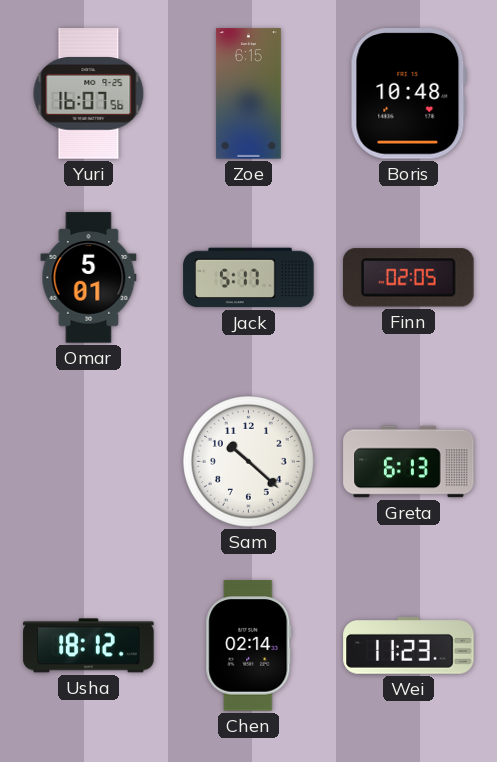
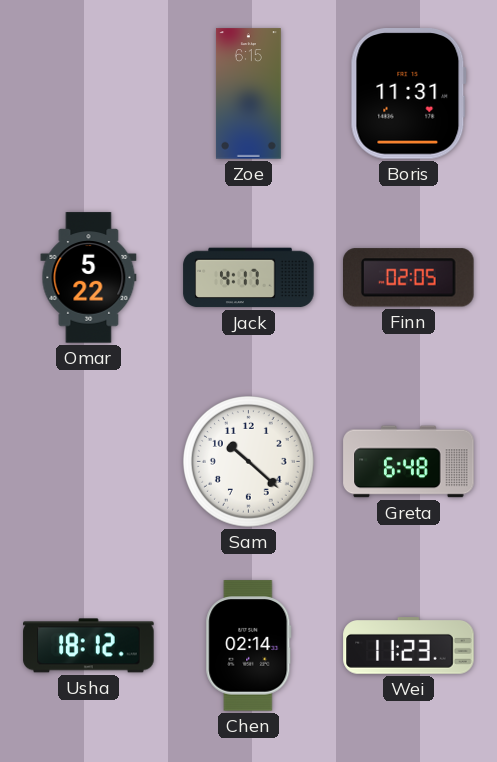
Yuri: 16:07 -> none (89, 94)
Boris: 10:48 -> 11:31 (408, 94)
Omar: 5:01 -> 5:22 (89, 278)
Jack: 5:17 -> 4:17 (249, 278)
Greta: 6:13 -> 6:48 (409, 462)
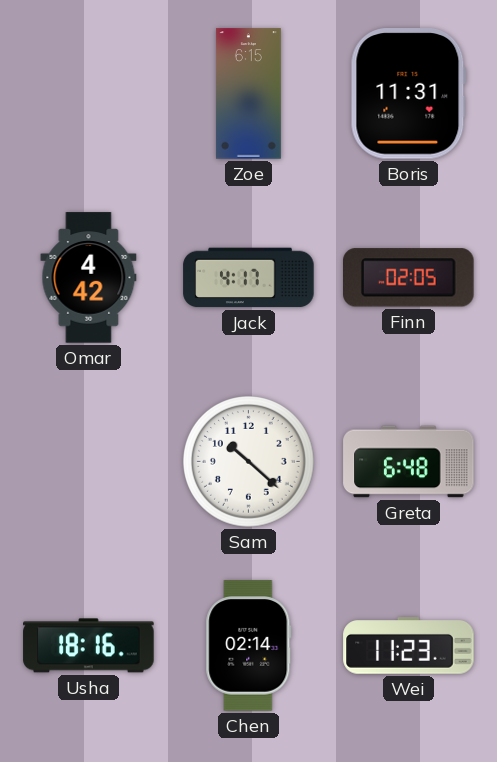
Omar: 5:22 -> 4:42 (89, 278)
Usha: 18:12 -> 18:16 (89, 646)
